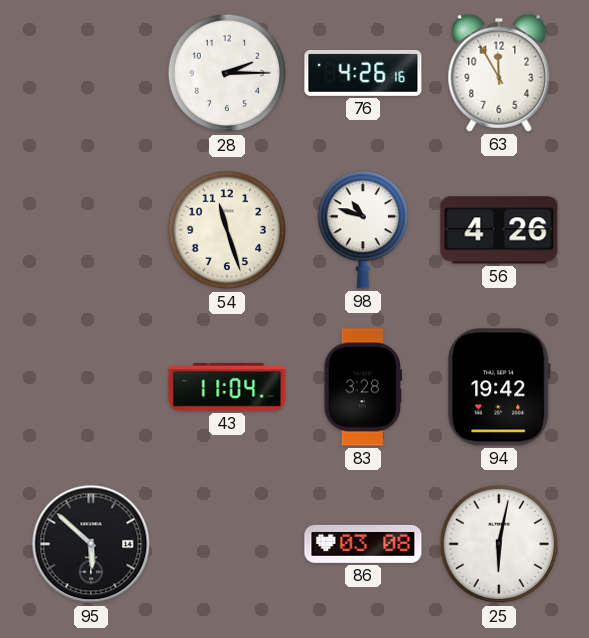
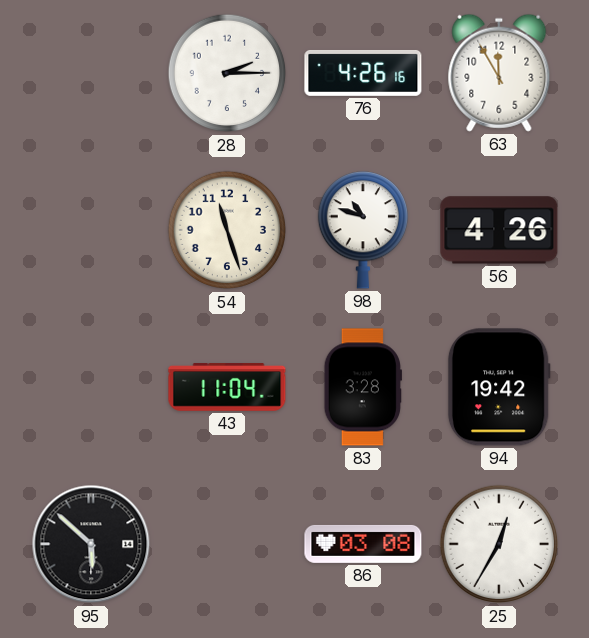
25: 6:02 -> 12:35 (499, 544)
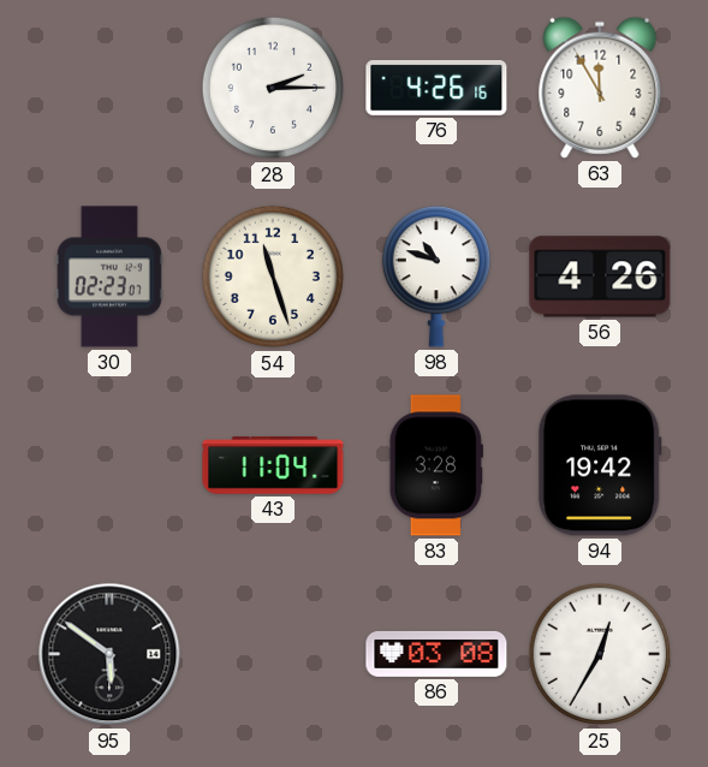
30: none -> 02:23 (109, 277)
95: 5:52 -> 5:51 (109, 654)
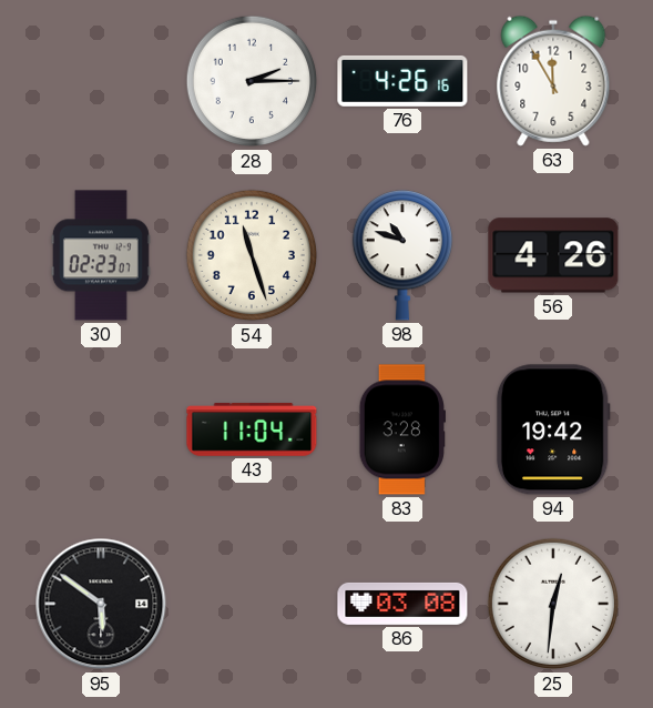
25: 12:35 -> 12:31 (553, 604)
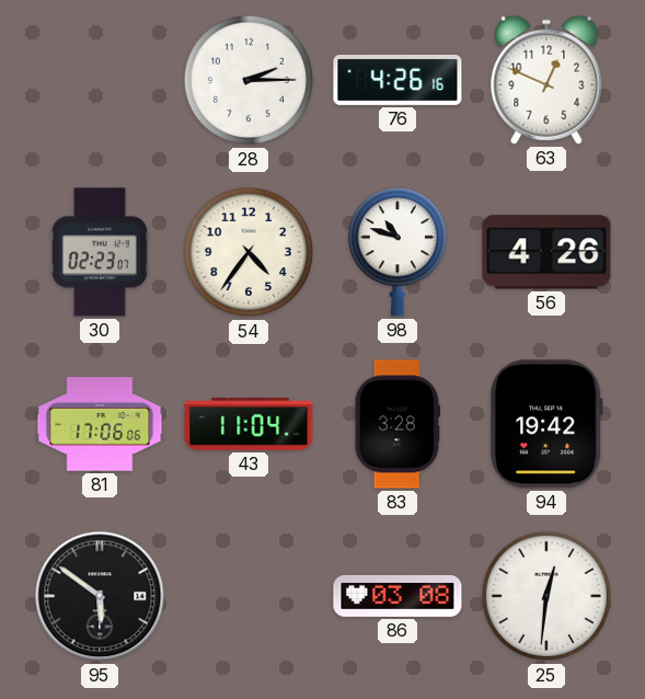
63: 11:55 -> 12:49 (546, 80)
54: 11:27 -> 4:36 (249, 252)
81: none -> 17:06 (100, 424)
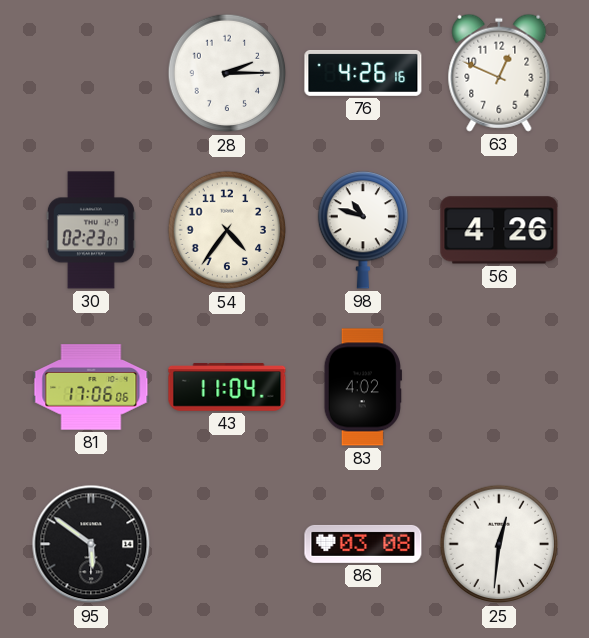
83: 3:28 -> 4:02 (363, 387)
94: 19:42 -> none (546, 424)
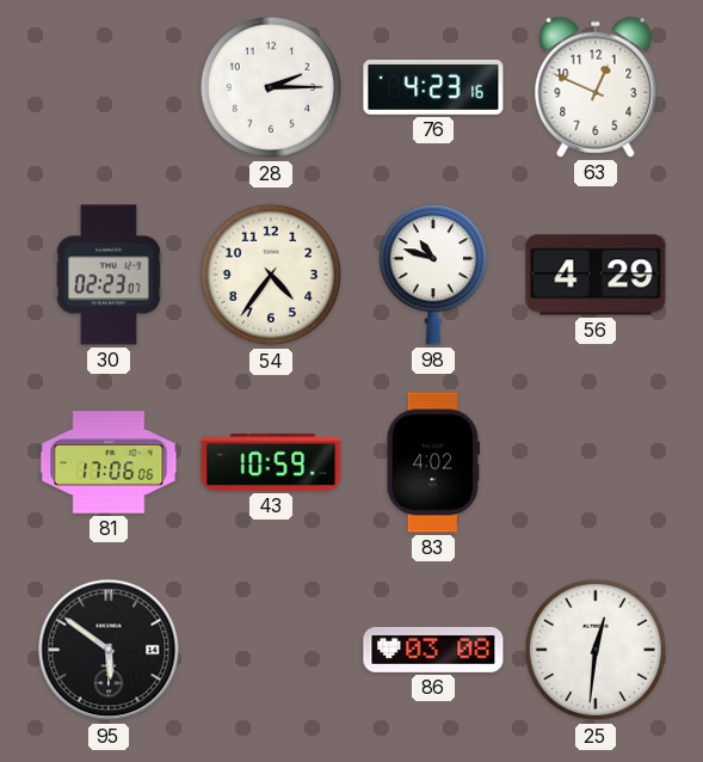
76: 4:26 -> 4:23 (433, 87)
56: 4:26 -> 4:29 (596, 275)
43: 11:04 -> 10:59 (271, 462)
